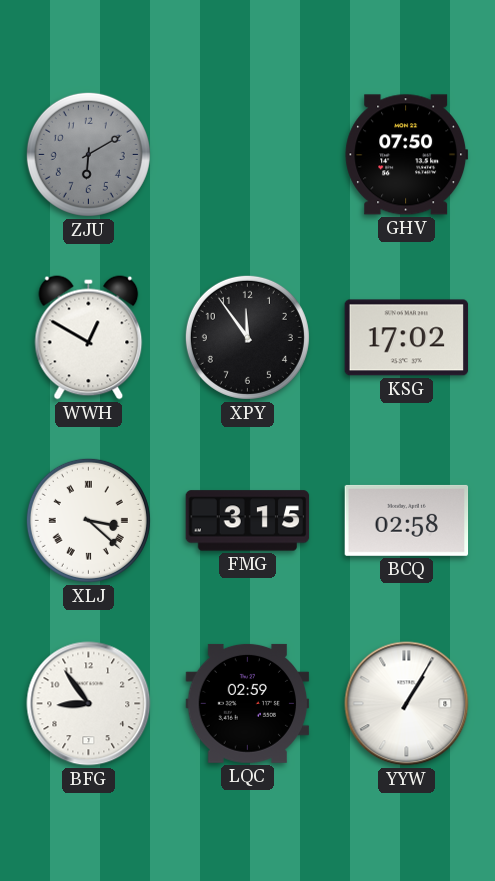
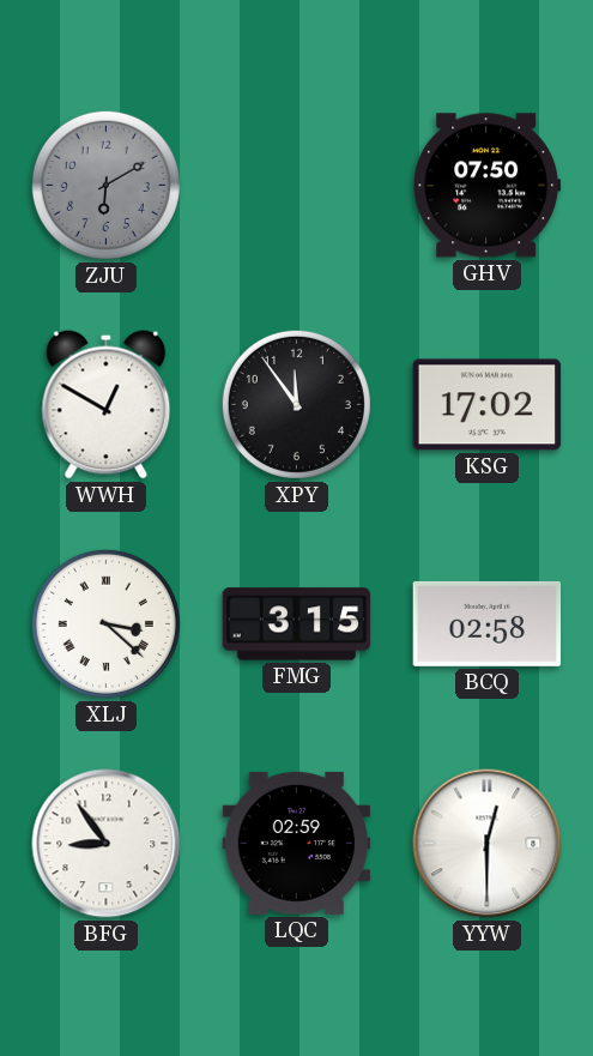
YYW: 1:05 -> 12:30 (488, 844)
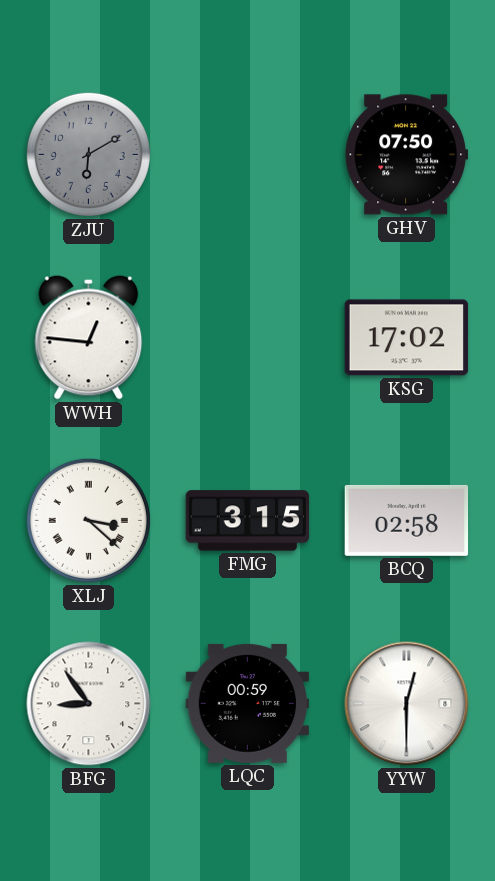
WWH: 12:50 -> 12:46 (89, 338)
XPY: 11:54 -> none (296, 404)
LQC: 02:59 -> 00:59 (248, 703)
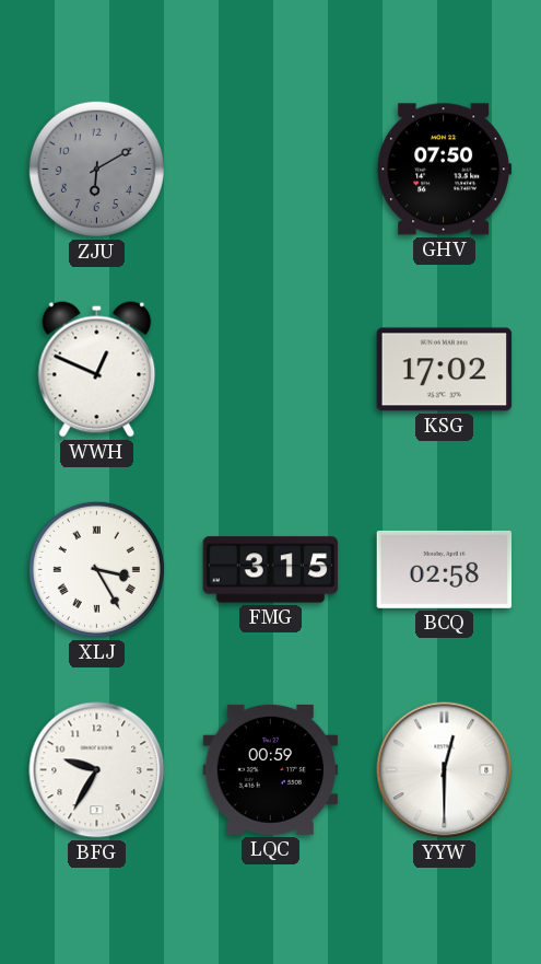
WWH: 12:46 -> 12:49 (97, 370)
XLJ: 3:22 -> 3:25 (96, 569)
BFG: 8:54 -> 9:35 (97, 770)
